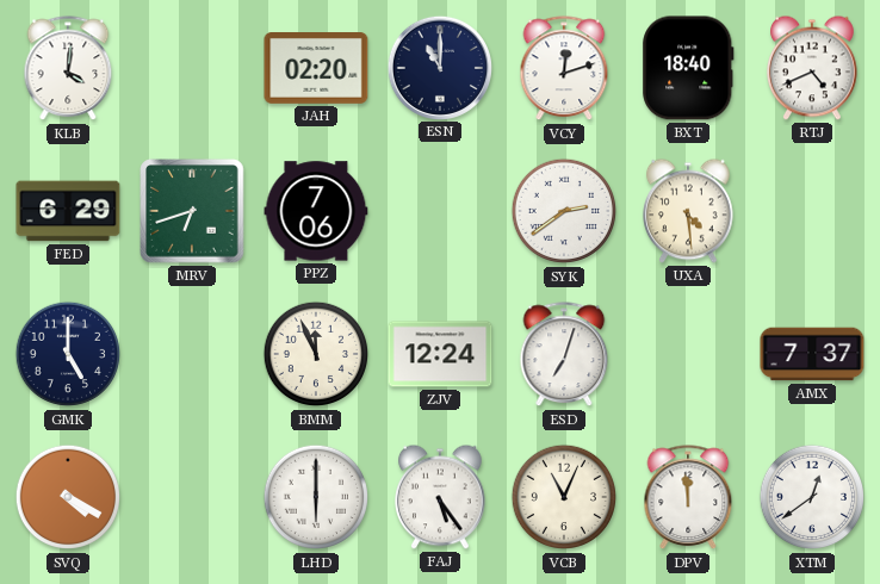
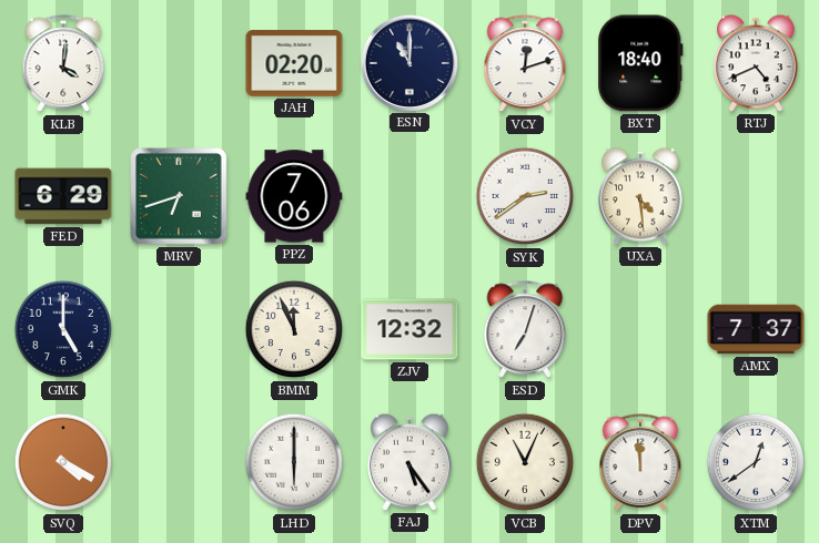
ZJV: 12:24 -> 12:32 (410, 329)
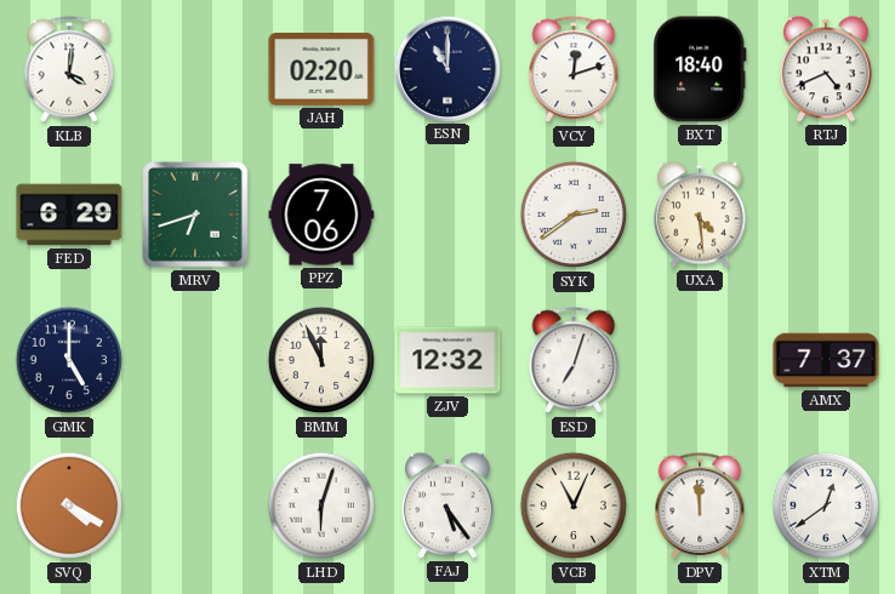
LHD: 6:00 -> 6:03 (321, 506)
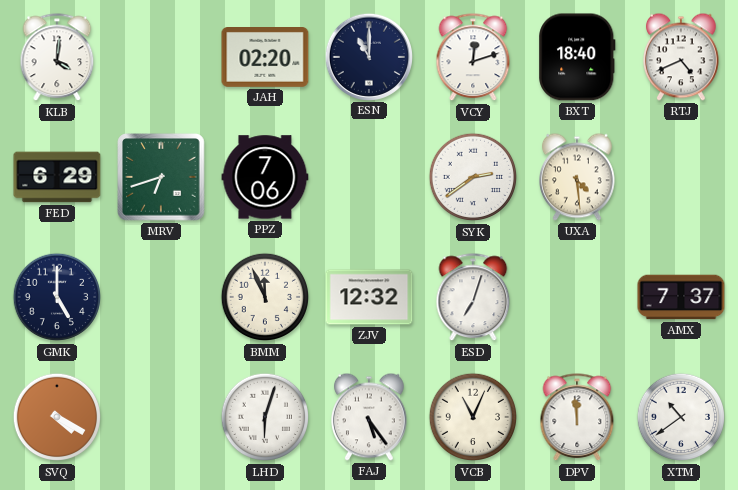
XTM: 12:39 -> 10:39 (681, 417)
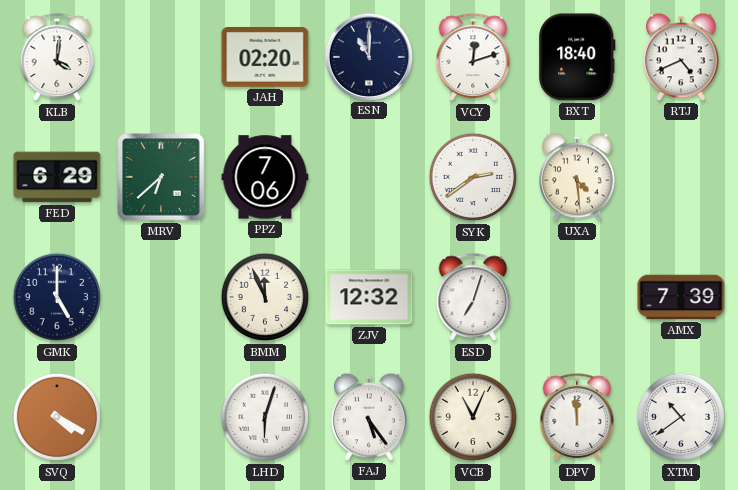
MRV: 6:42 -> 6:38 (161, 177)
AMX: 7:37 -> 7:39 (681, 297)
